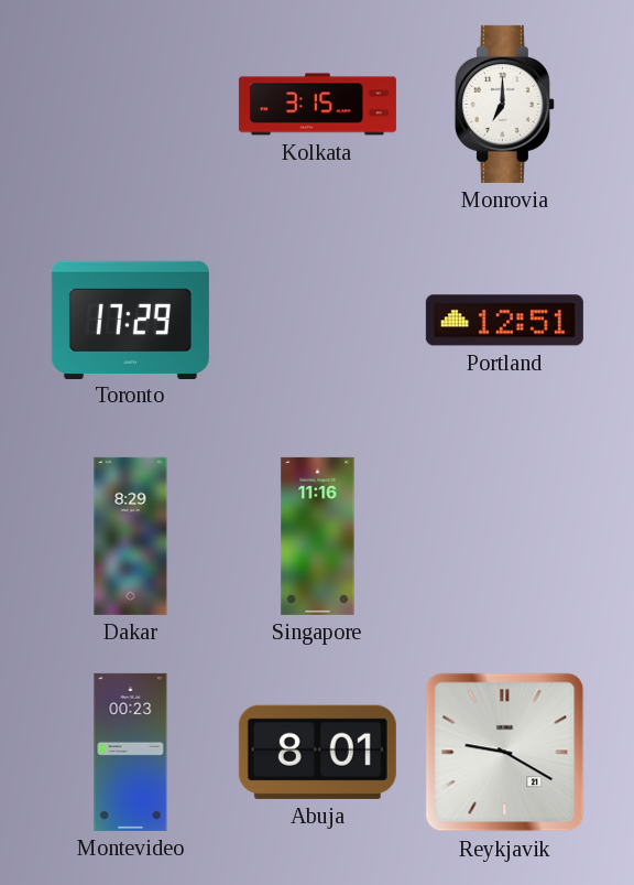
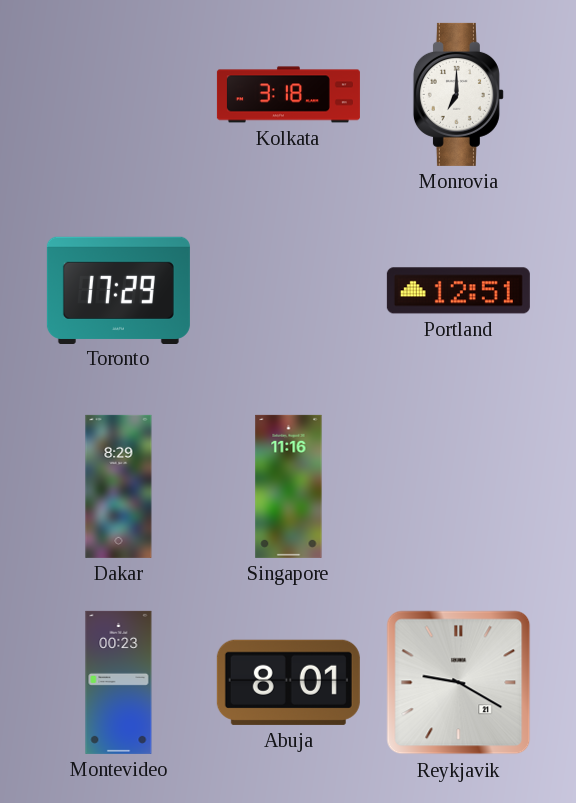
Kolkata: 3:15 -> 3:18 (288, 95)
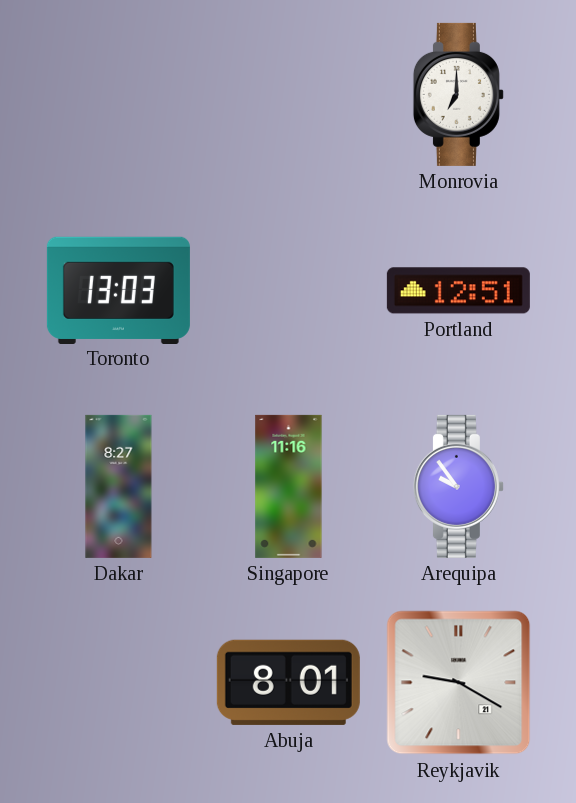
Kolkata: 3:18 -> none (288, 95)
Toronto: 17:29 -> 13:03 (118, 290)
Dakar: 8:29 -> 8:27 (119, 486)
Arequipa: none -> 9:54 (458, 486)
Montevideo: 00:23 -> none (119, 682)
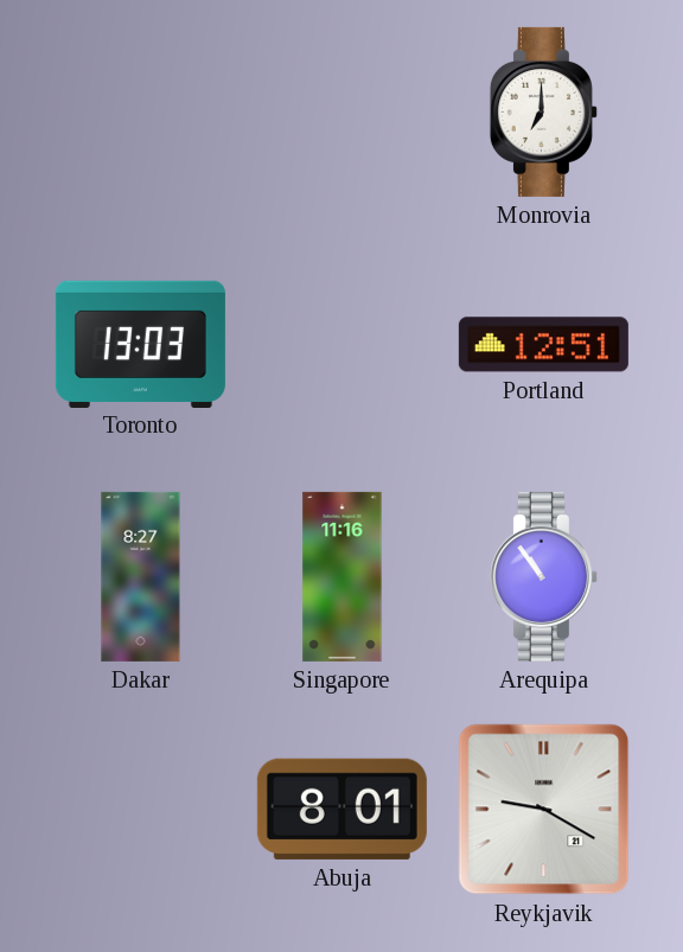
Arequipa: 9:54 -> 10:54 (543, 576)
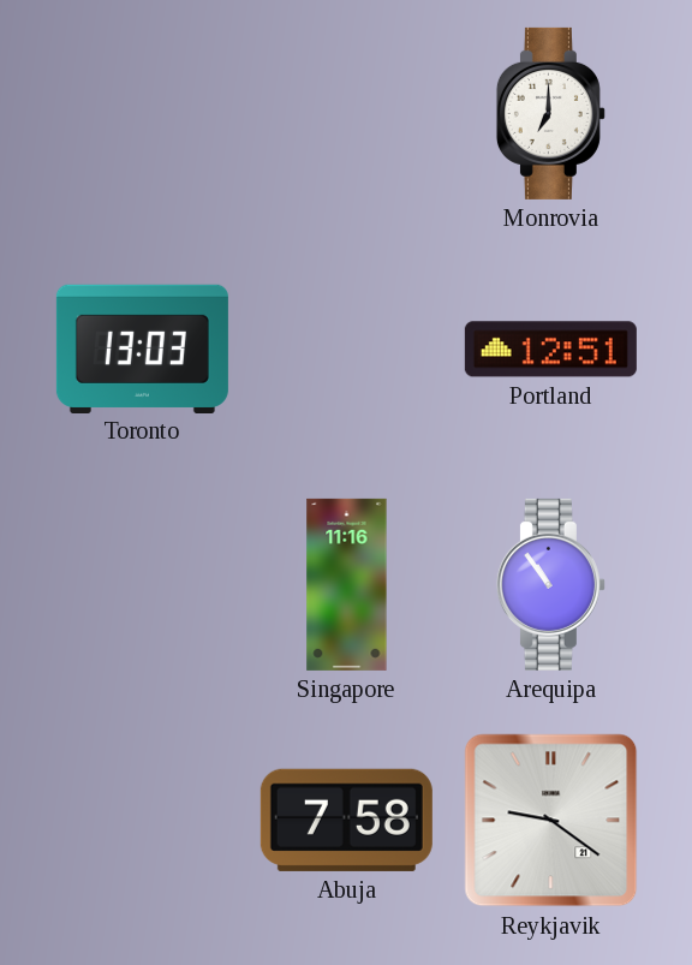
Dakar: 8:27 -> none (141, 576)
Abuja: 8:01 -> 7:58 (346, 820)
Reykjavik: 9:20 -> 9:21 (551, 821)
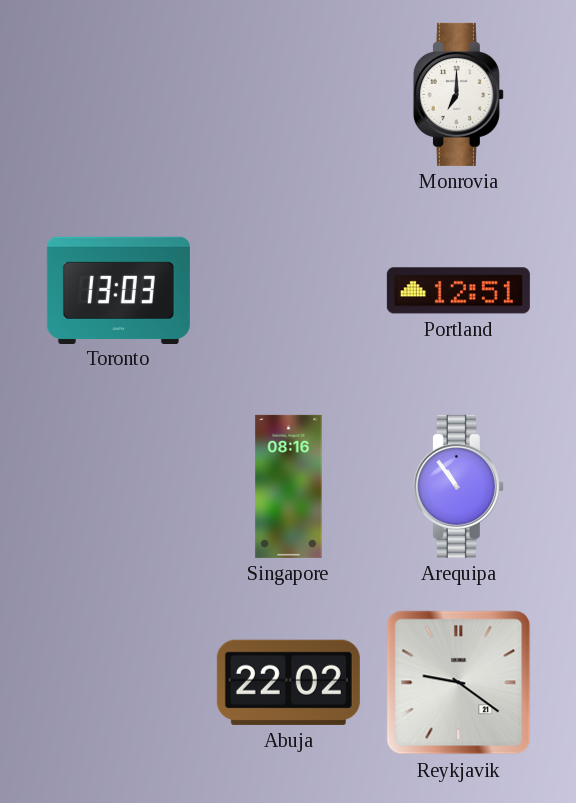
Singapore: 11:16 -> 08:16 (289, 486)
Abuja: 7:58 -> 22:02 (288, 682)
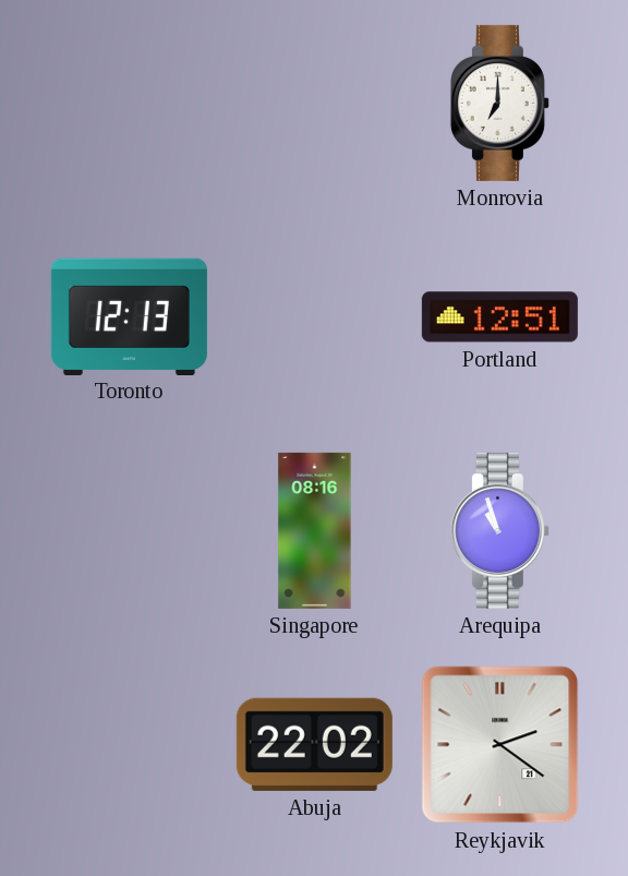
Toronto: 13:03 -> 12:13 (129, 316)
Arequipa: 10:54 -> 10:57 (499, 530)
Reykjavik: 9:21 -> 2:21 (500, 745)
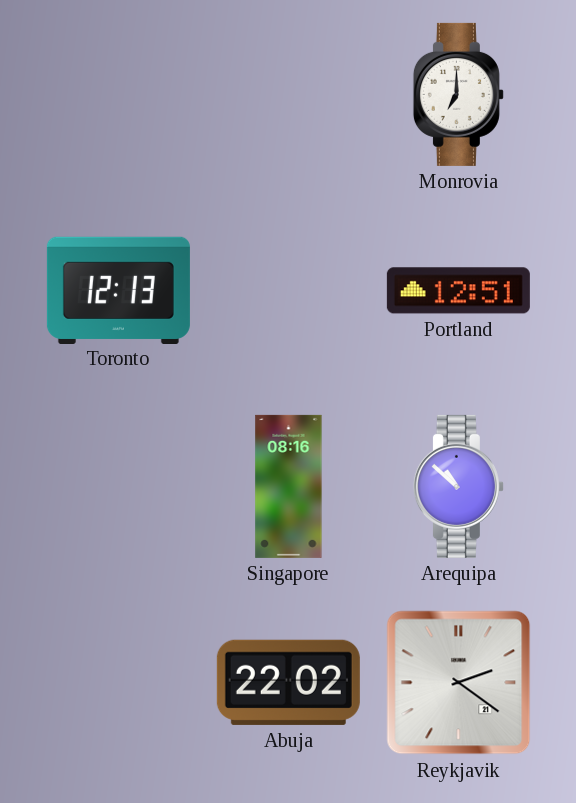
Arequipa: 10:57 -> 10:52 (458, 486)
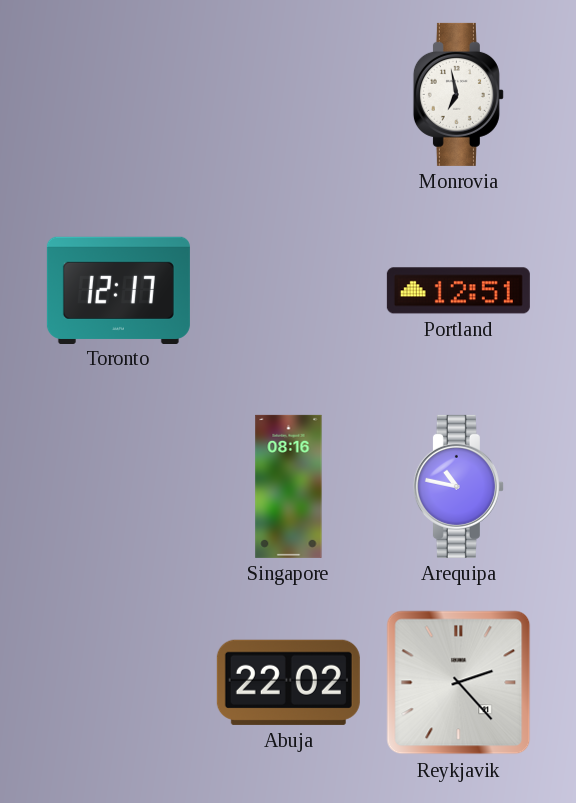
Monrovia: 7:00 -> 6:58 (458, 94)
Toronto: 12:13 -> 12:17 (118, 290)
Arequipa: 10:52 -> 10:47 (458, 486)
Reykjavik: 2:21 -> 2:23 (459, 683)
